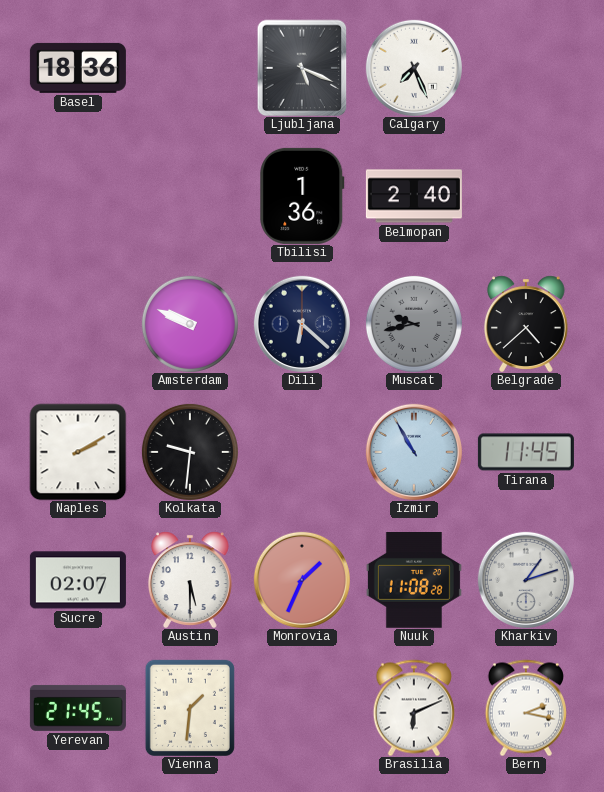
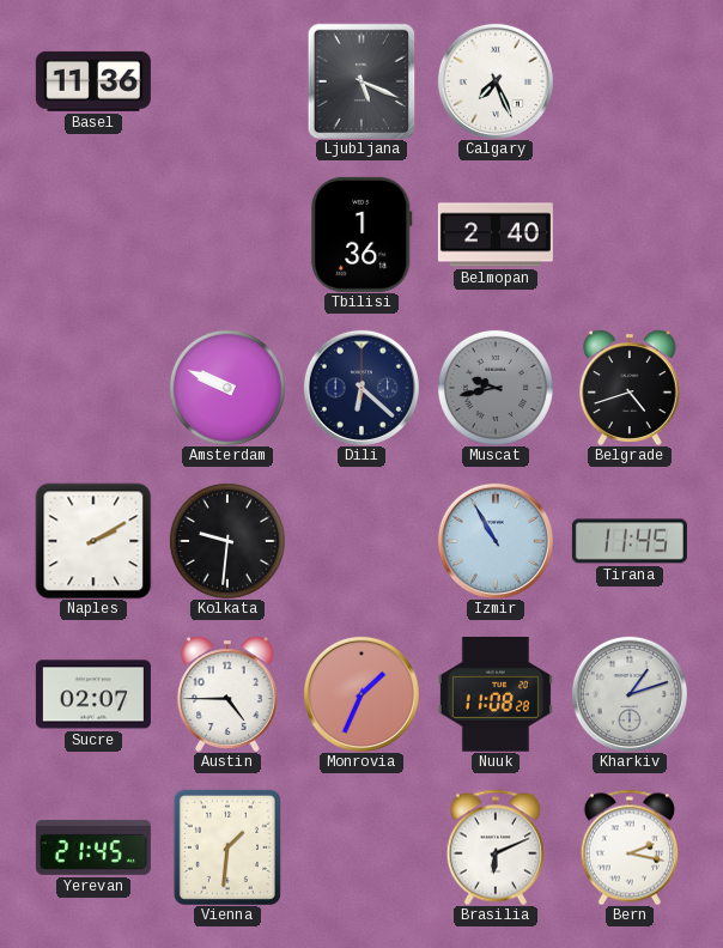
Basel: 18:36 -> 11:36 (93, 81)
Belgrade: 4:38 -> 4:42 (630, 388)
Austin: 5:30 -> 4:45 (227, 694)
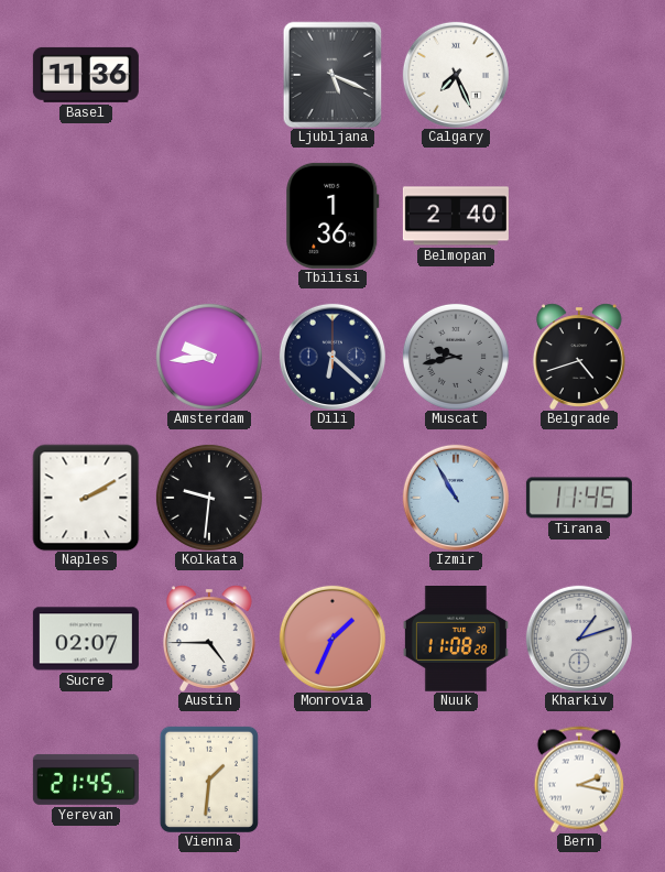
Amsterdam: 9:49 -> 9:44 (209, 357)
Brasilia: 6:11 -> none (496, 847)
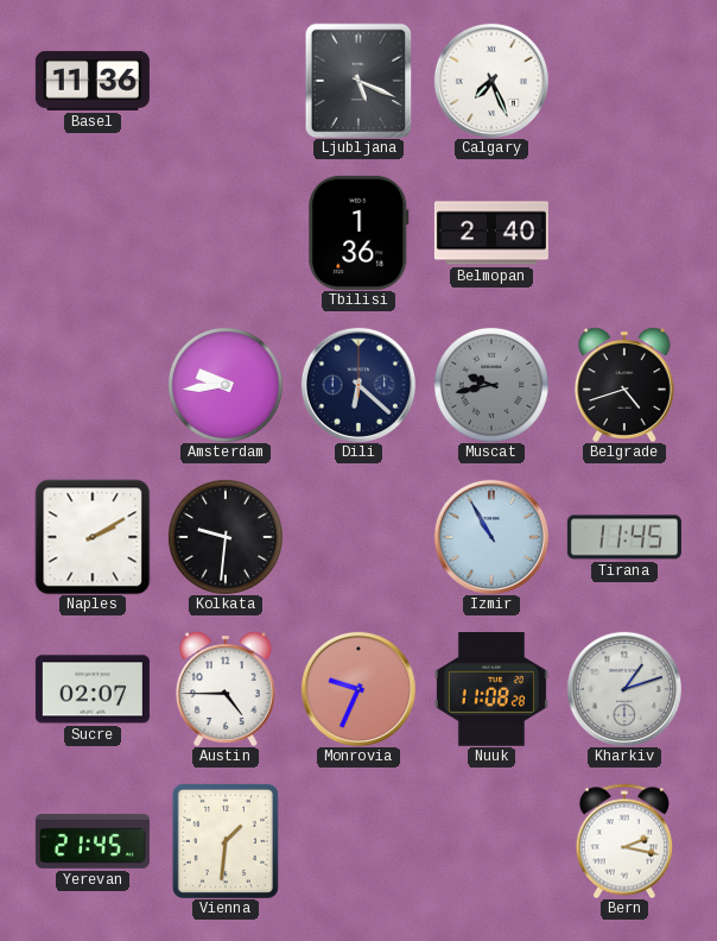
Monrovia: 1:34 -> 9:34 (358, 689)
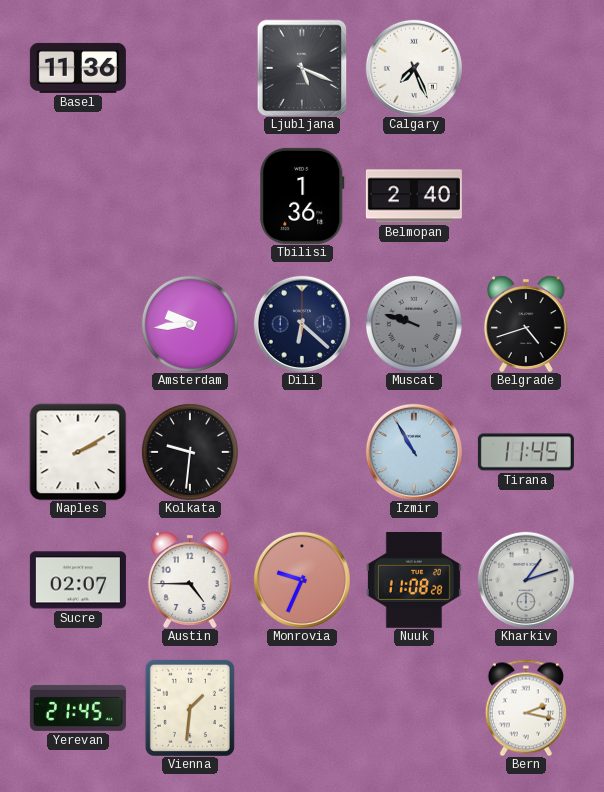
Muscat: 9:43 -> 9:48 (414, 324)
